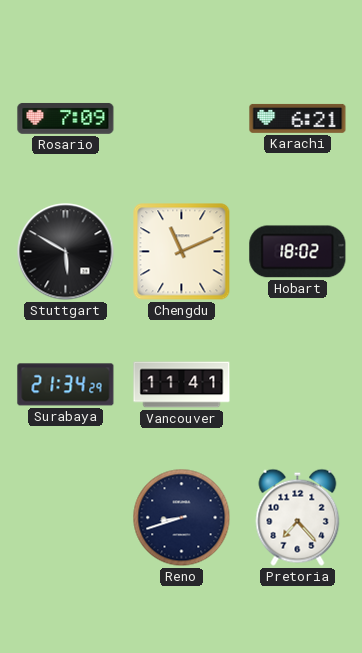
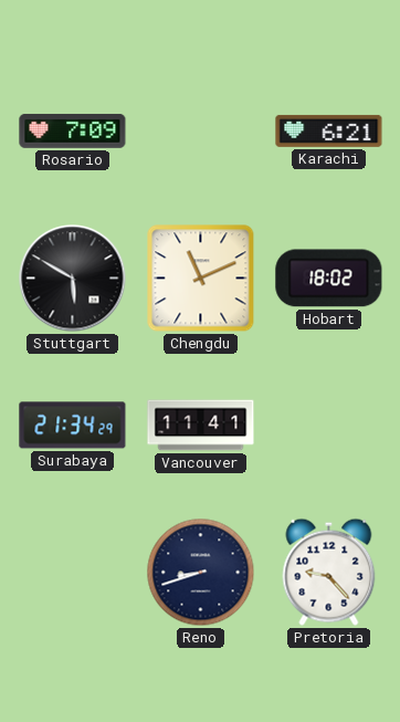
Pretoria: 7:23 -> 9:23 (329, 572)
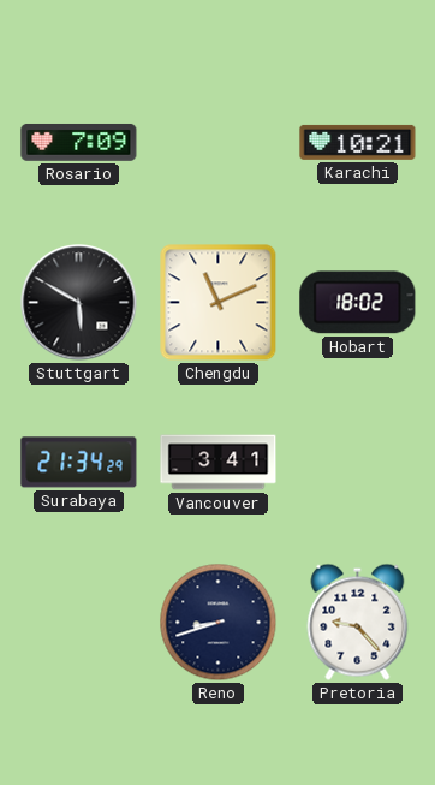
Karachi: 6:21 -> 10:21 (358, 142)
Vancouver: 11:41 -> 3:41 (219, 463)
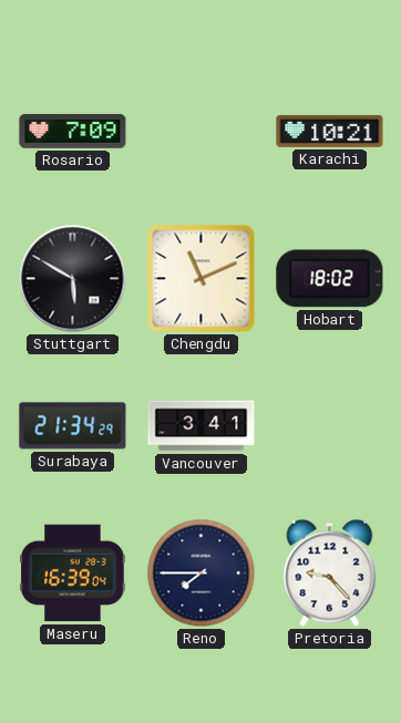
Maseru: none -> 16:39 (73, 574)
Reno: 8:42 -> 7:45 (202, 574)
